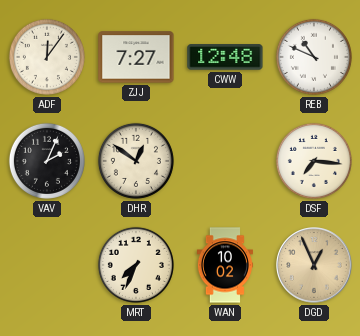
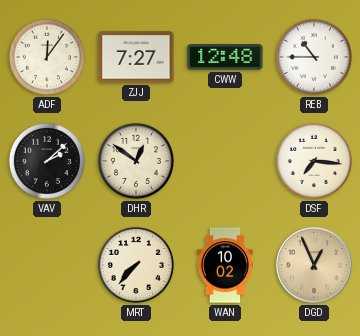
REB: 10:49 -> 10:45 (314, 57)
VAV: 2:04 -> 2:08 (47, 161)
MRT: 7:34 -> 7:37 (136, 265)
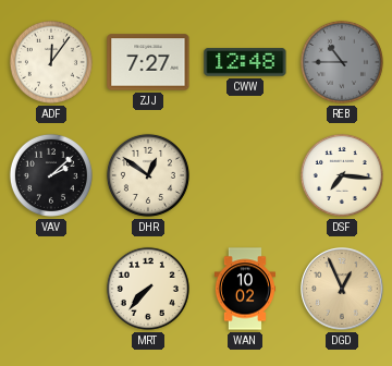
REB dial: white -> grey (342, 62)
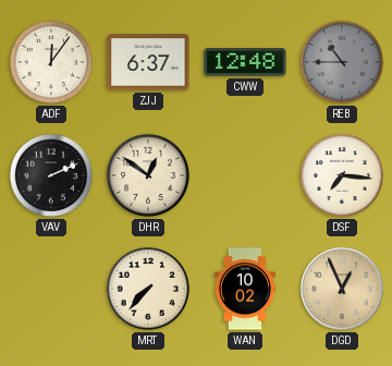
ZJJ: 7:27 -> 6:37 (148, 62)
VAV: 2:08 -> 2:11 (51, 175)
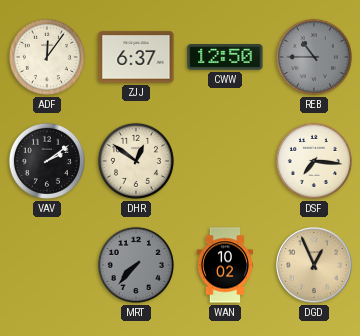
CWW: 12:48 -> 12:50 (225, 57)
VAV: 2:11 -> 2:09 (47, 161)
MRT dial: cream -> grey (136, 265)
